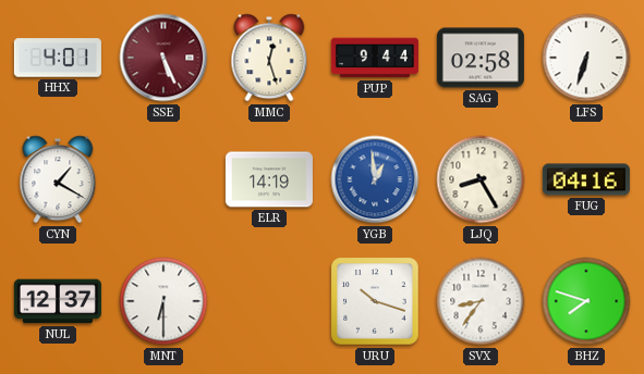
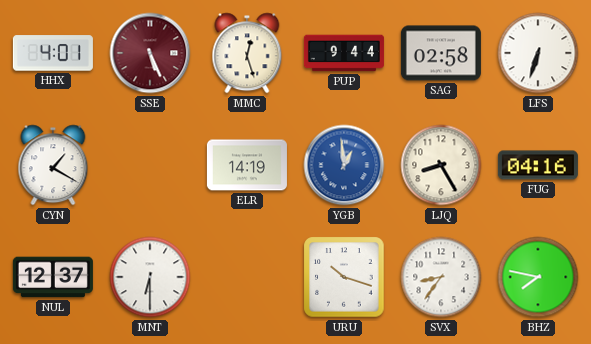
BHZ: 7:48 -> 7:47 (538, 277)
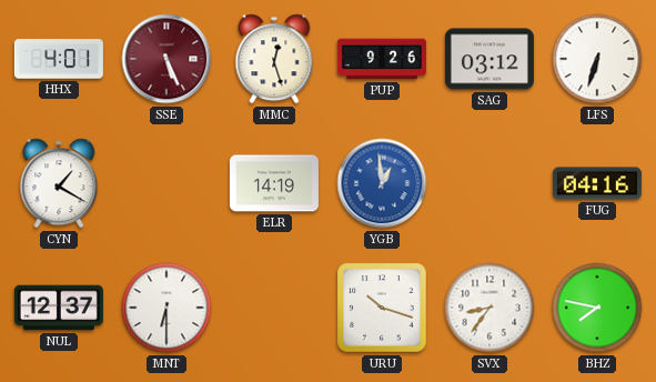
PUP: 9:44 -> 9:26 (382, 59)
SAG: 02:58 -> 03:12 (490, 59)
LJQ: 8:25 -> none (441, 165)
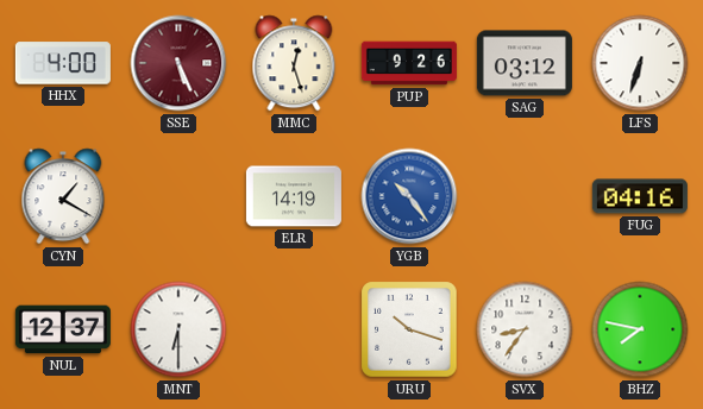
HHX: 4:01 -> 4:00 (63, 63)
YGB: 12:59 -> 10:24 (409, 196)
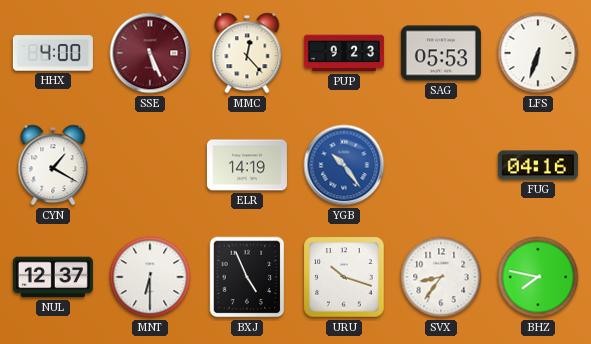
MMC: 12:27 -> 12:23 (247, 53)
PUP: 9:26 -> 9:23 (344, 53)
SAG: 03:12 -> 05:53 (441, 53)
BXJ: none -> 4:56 (247, 277)
